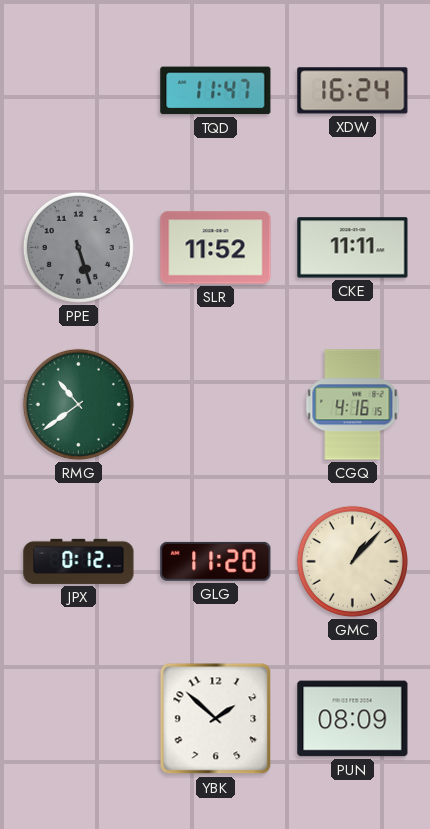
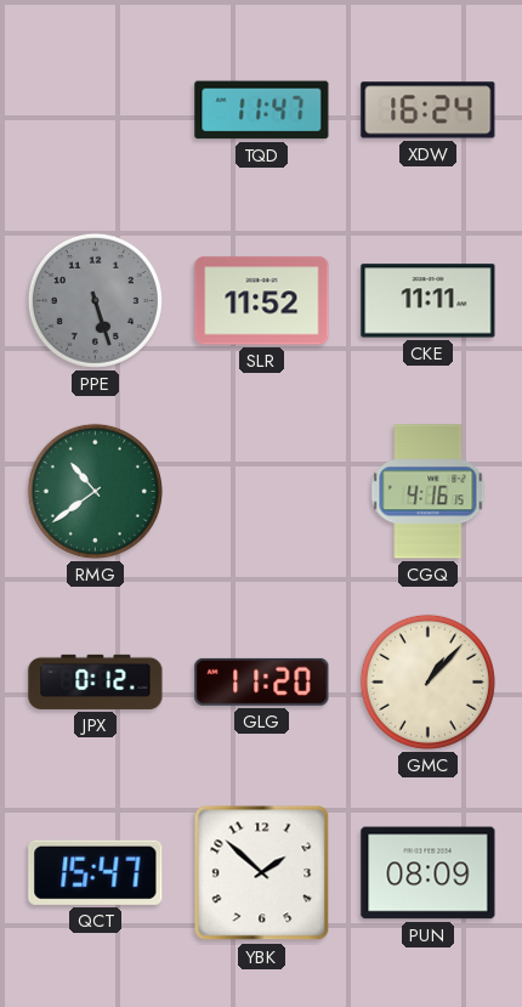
QCT: none -> 15:47 (96, 872)
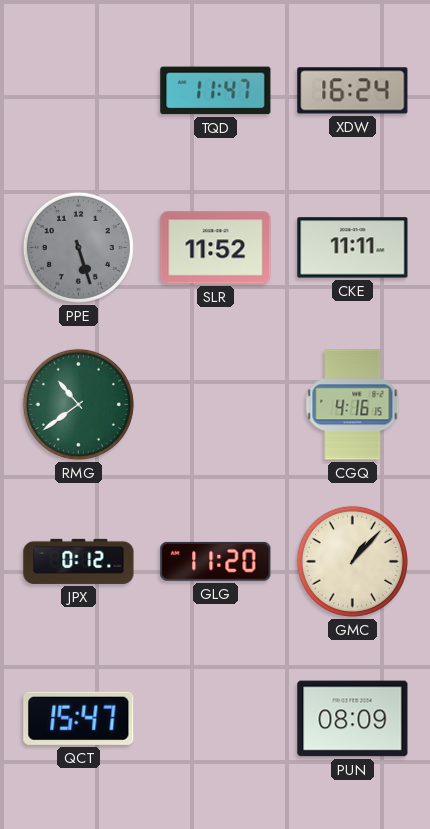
YBK: 1:52 -> none (262, 873)
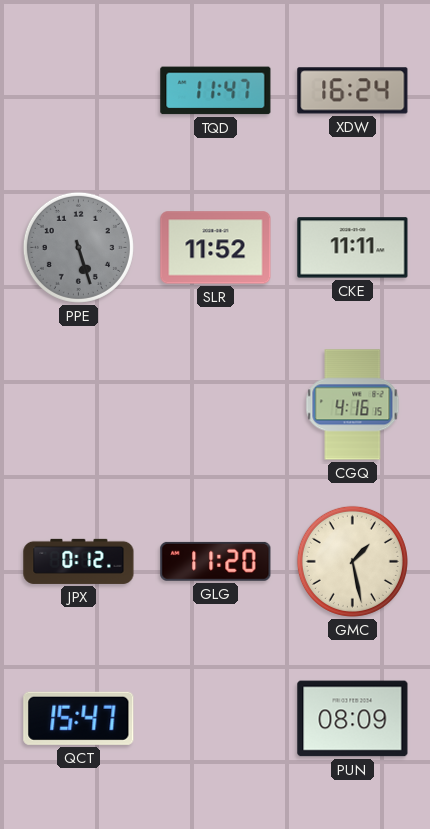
RMG: 10:39 -> none (78, 404)
GMC: 1:07 -> 1:28 (352, 561)
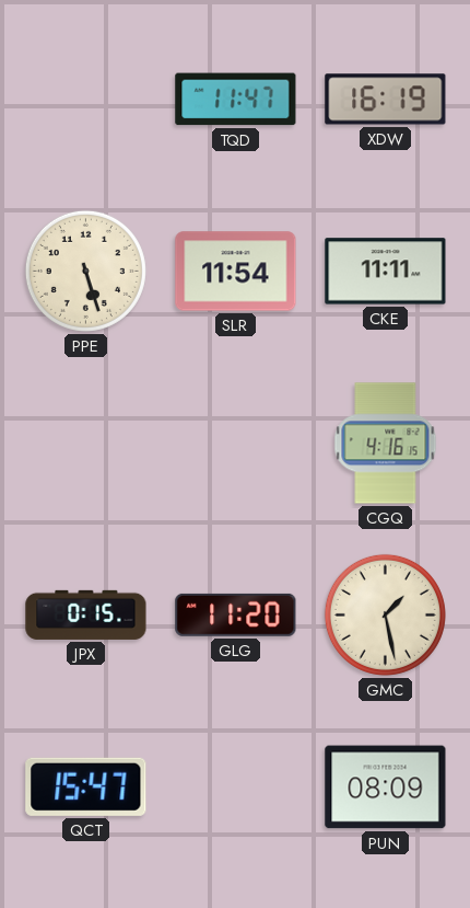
XDW: 16:24 -> 16:19 (386, 100)
PPE dial: grey -> cream (85, 271)
SLR: 11:52 -> 11:54 (236, 272)
JPX: 0:12 -> 0:15 (86, 614)
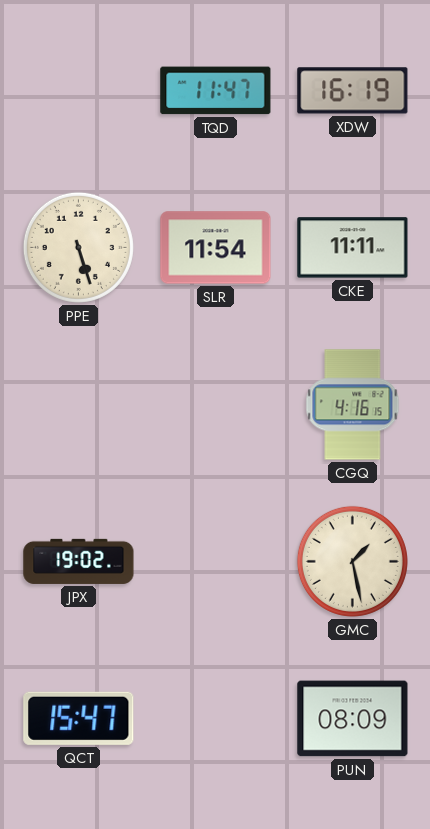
JPX: 0:15 -> 19:02 (79, 561)
GLG: 11:20 -> none (236, 614)
